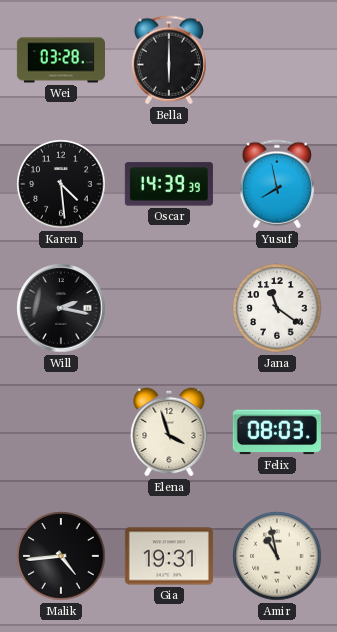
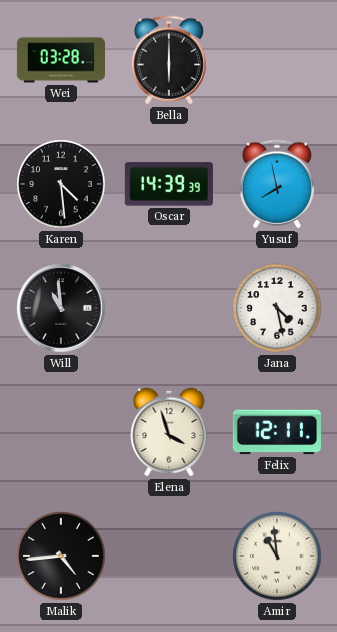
Will: 2:17 -> 10:59 (61, 308)
Jana: 11:21 -> 4:28 (277, 308)
Felix: 08:03 -> 12:11 (277, 432)
Gia: 19:31 -> none (169, 556)
Amir: 10:58 -> 10:59 (277, 556)
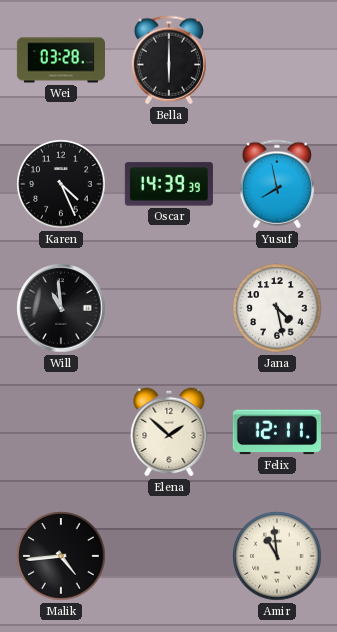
Karen: 4:29 -> 4:26 (61, 184)
Elena: 3:57 -> 1:52 (169, 432)
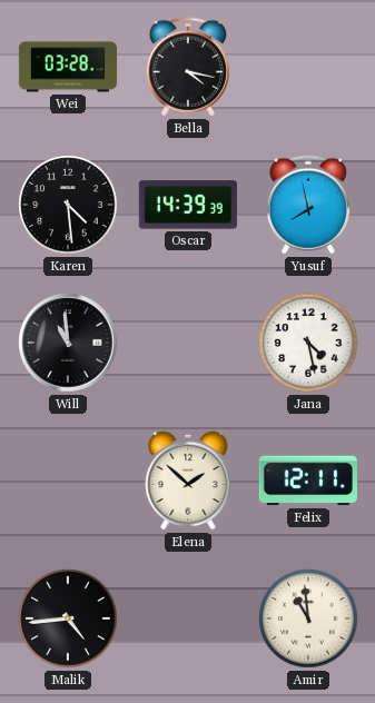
Bella: 6:00 -> 4:17 (188, 67)
Karen: 4:26 -> 4:29 (68, 205)
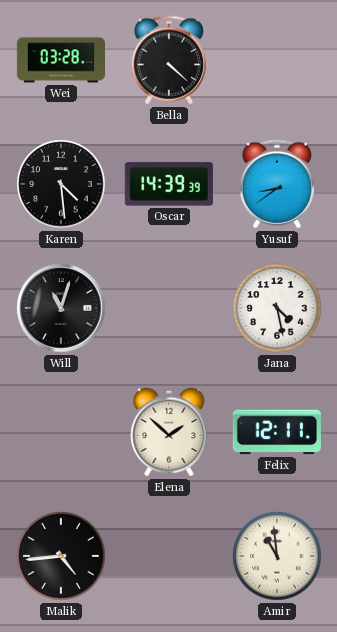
Bella: 4:17 -> 4:22 (169, 60)
Yusuf: 7:58 -> 8:39 (277, 184)
Will: 10:59 -> 11:03 (61, 308)
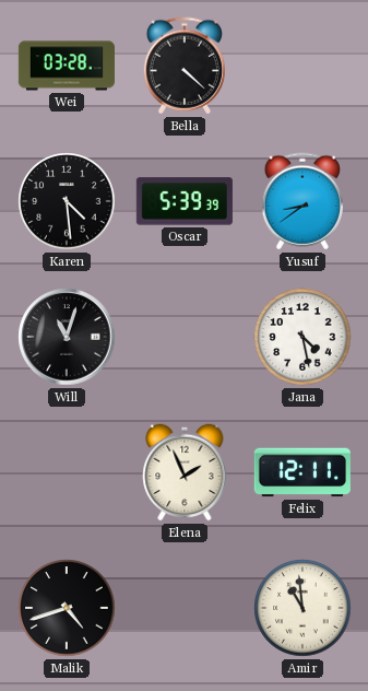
Oscar: 14:39 -> 5:39 (185, 201)
Elena: 1:52 -> 1:56 (185, 472)
Malik: 4:44 -> 4:42 (67, 608)
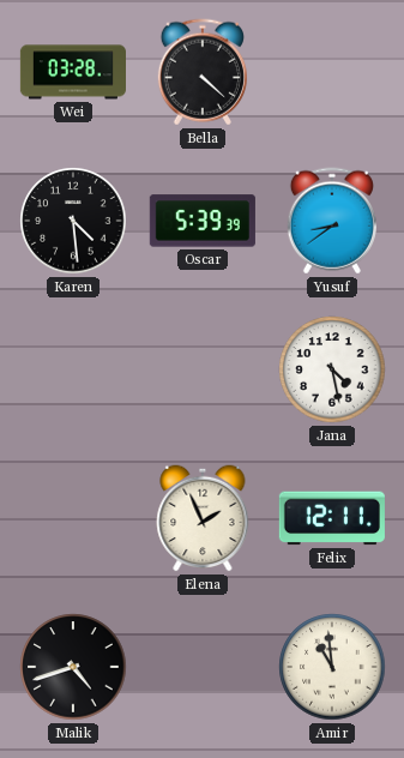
Will: 11:03 -> none (67, 337)
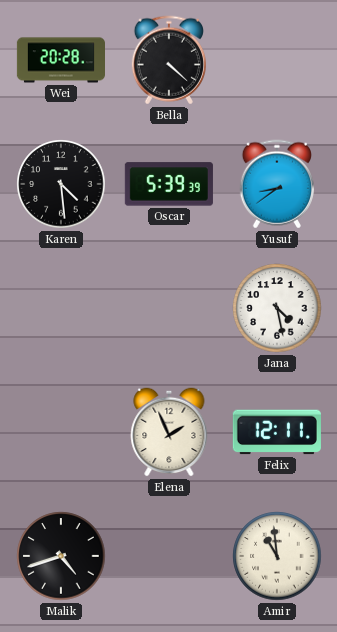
Wei: 03:28 -> 20:28 (60, 60)
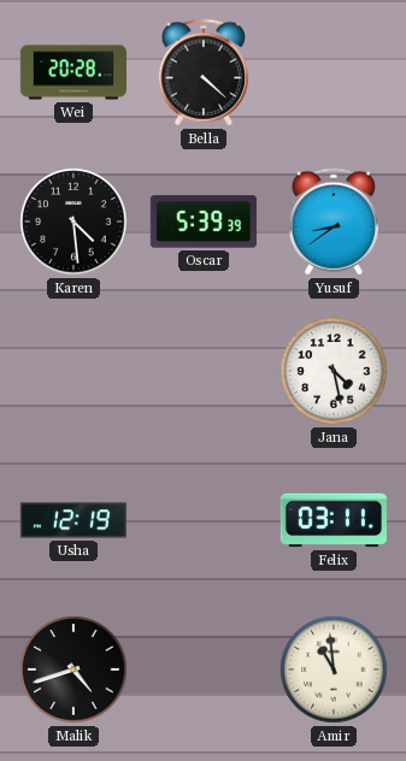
Usha: none -> 12:19 (73, 520)
Elena: 1:56 -> none (169, 432)
Felix: 12:11 -> 03:11 (334, 520)
